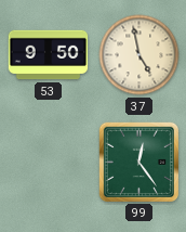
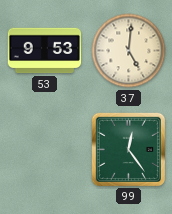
53: 9:50 -> 9:53 (45, 51)
37: 4:58 -> 5:01 (129, 51)
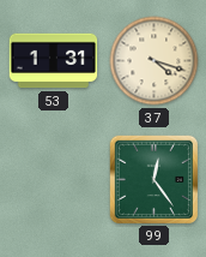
53: 9:53 -> 1:31 (54, 61)
37: 5:01 -> 4:18 (154, 61)
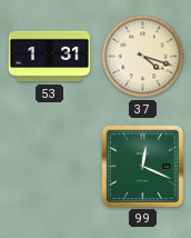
99: 12:24 -> 12:19 (142, 166)
